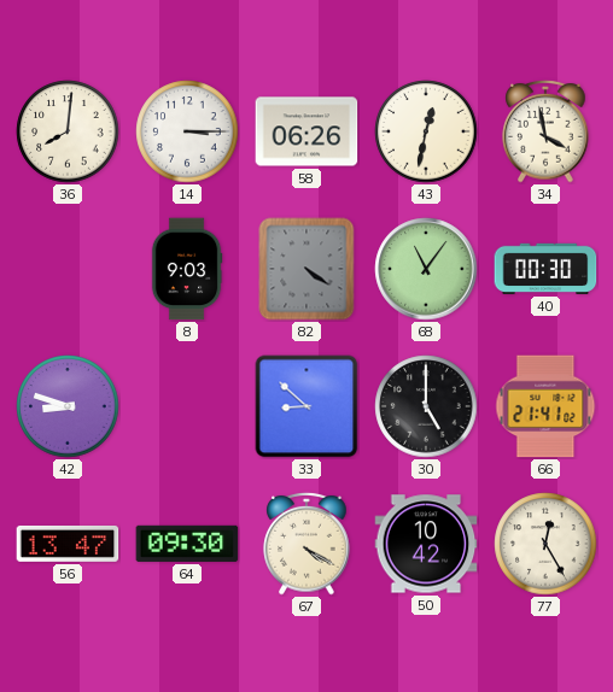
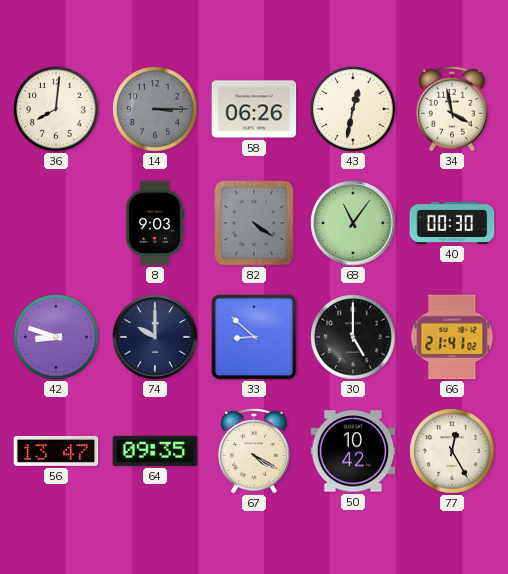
14 dial: white -> grey (155, 109)
74: none -> 10:00 (155, 337)
64: 09:30 -> 09:35 (155, 451)
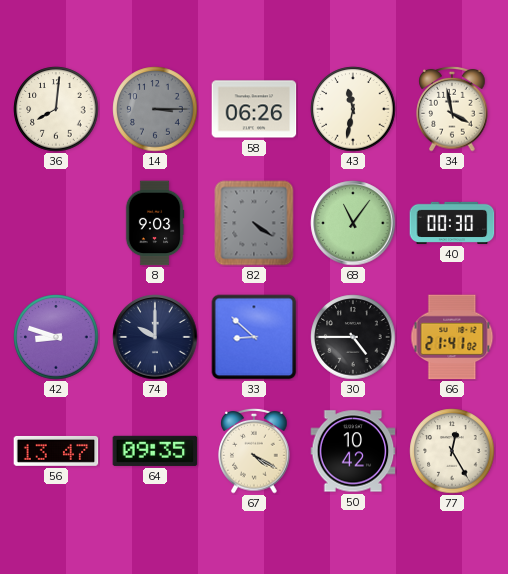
43: 12:32 -> 11:32 (353, 109)
30: 5:00 -> 4:45 (353, 337)
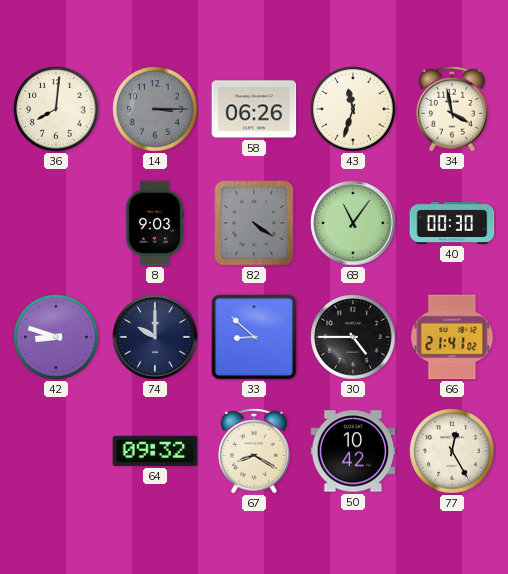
43: 11:32 -> 11:33 (353, 109)
56: 13:47 -> none (56, 451)
64: 09:35 -> 09:32 (155, 451)
67: 4:20 -> 8:20 (254, 451)
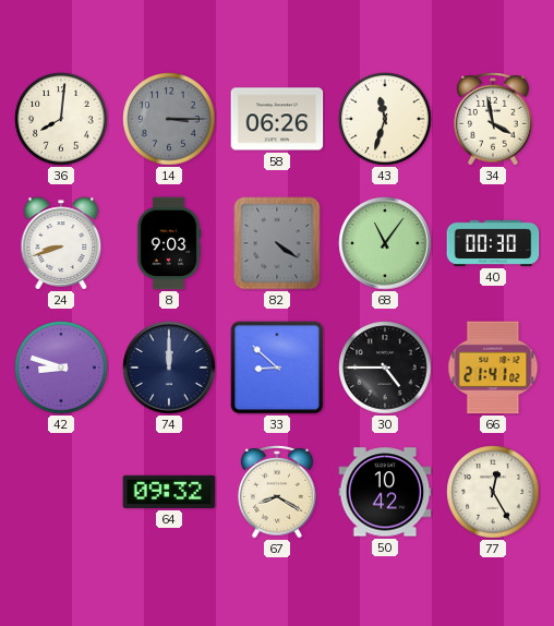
24: none -> 8:42 (61, 243)
74: 10:00 -> 12:00 (169, 368)
